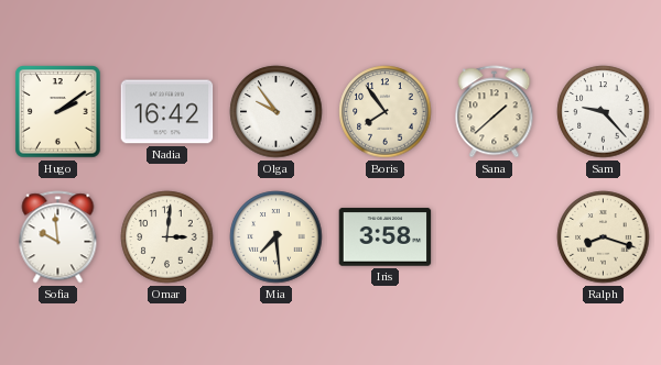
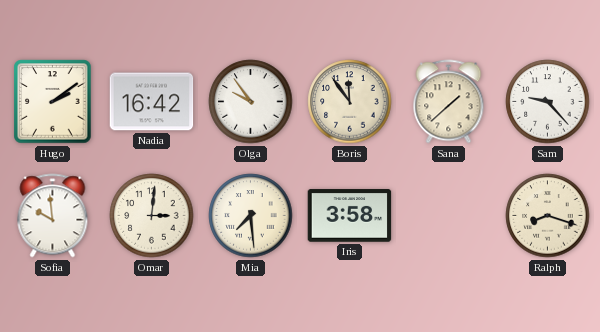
Boris: 7:54 -> 11:54 (350, 102)
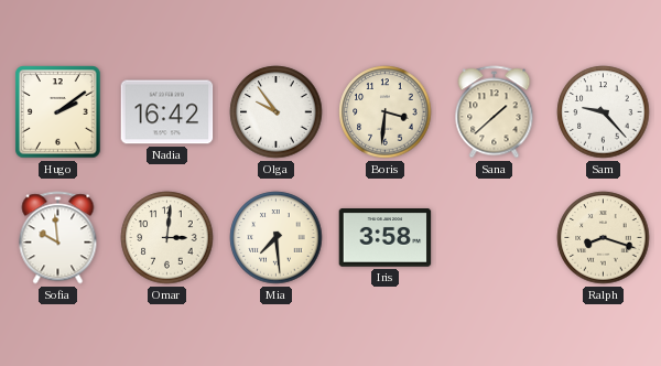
Boris: 11:54 -> 3:31 (386, 112)
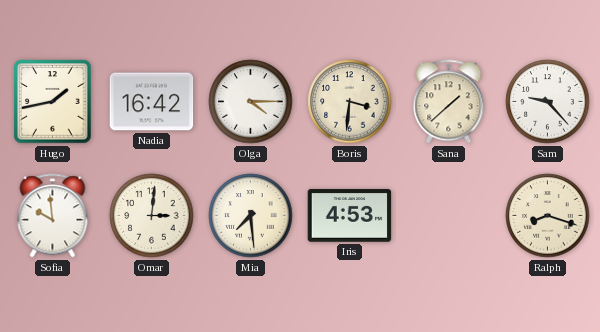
Hugo: 2:09 -> 1:43 (53, 102)
Olga: 9:54 -> 4:15 (251, 102)
Iris: 3:58 -> 4:53 (350, 216)
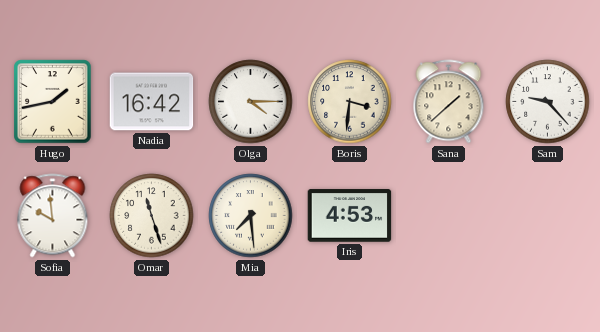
Omar: 3:01 -> 11:27 (152, 216)
Ralph: 8:18 -> none (548, 216)
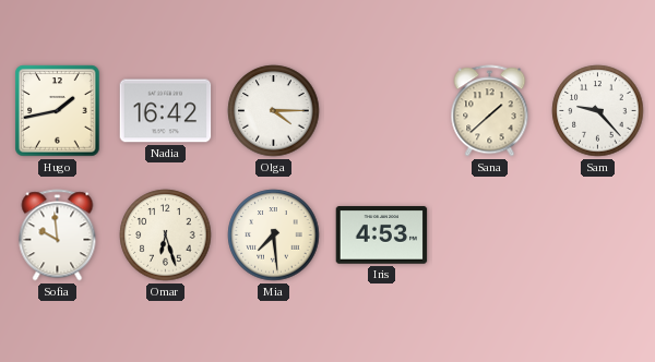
Boris: 3:31 -> none (350, 102)
Omar: 11:27 -> 6:27 (166, 236)
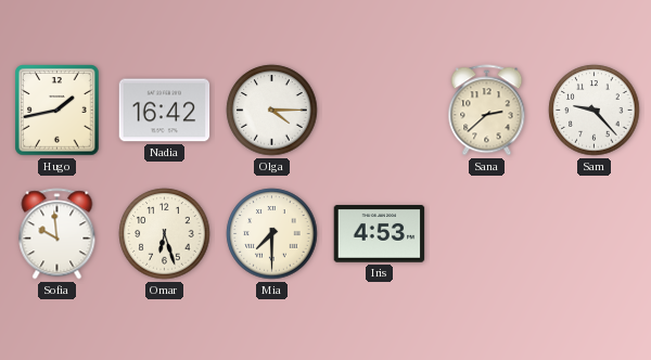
Sana: 1:38 -> 2:38 (487, 111)
Mia: 7:29 -> 7:30 (272, 234)
